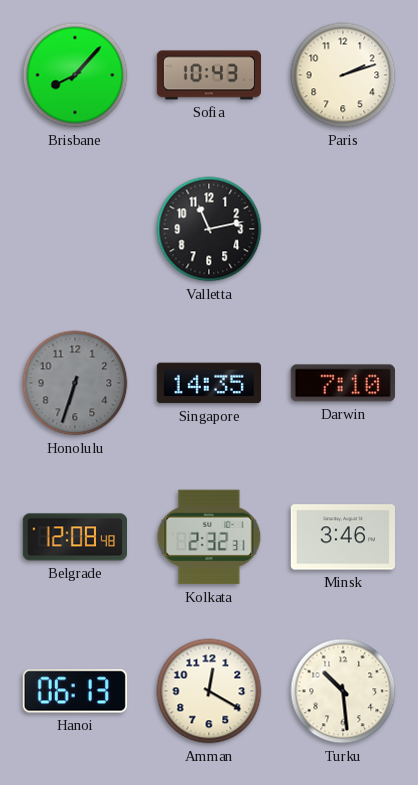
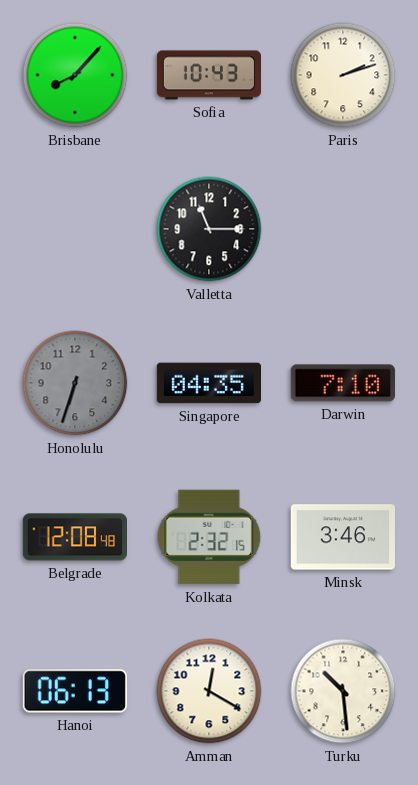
Valletta: 11:13 -> 11:15 (209, 229)
Singapore: 14:35 -> 04:35 (208, 383)
Kolkata: 2:32:31 -> 2:32:15 (209, 537)
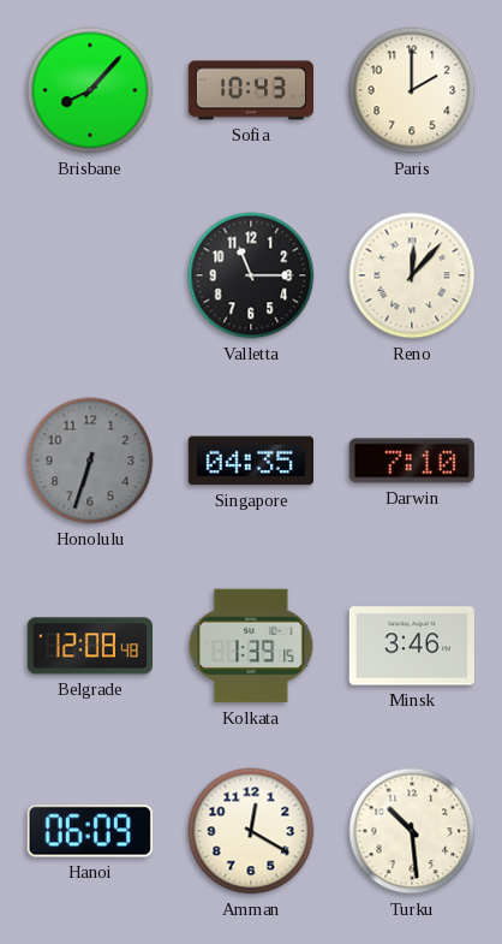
Paris: 2:12 -> 2:00 (412, 90)
Reno: none -> 12:07 (412, 275)
Kolkata: 2:32 -> 1:39 (251, 646)
Hanoi: 06:13 -> 06:09 (90, 831)
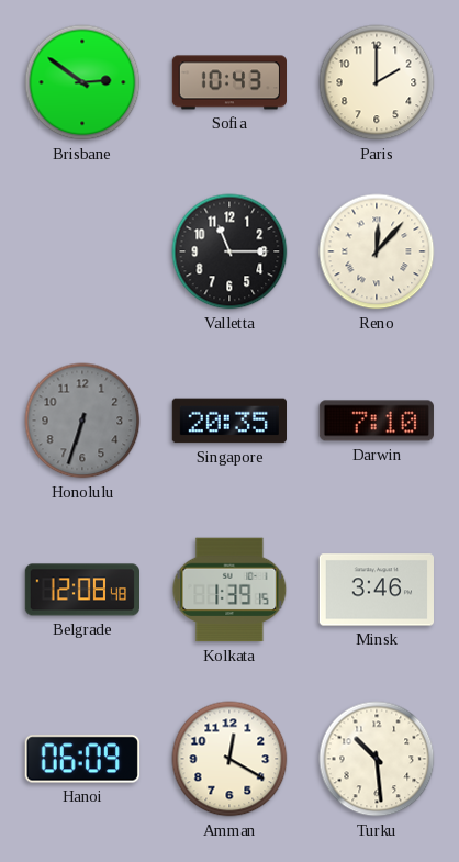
Brisbane: 8:07 -> 2:51 (82, 82)
Singapore: 04:35 -> 20:35 (228, 421)
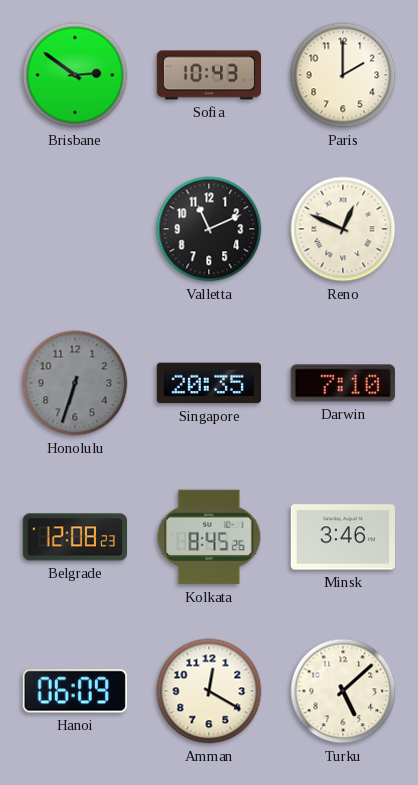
Valletta: 11:15 -> 11:11 (209, 229)
Reno: 12:07 -> 12:49 (343, 229)
Belgrade: 12:08:48 -> 12:08:23 (74, 537)
Kolkata: 1:39 -> 8:45 (209, 537)
Turku: 10:29 -> 5:08 (343, 691)
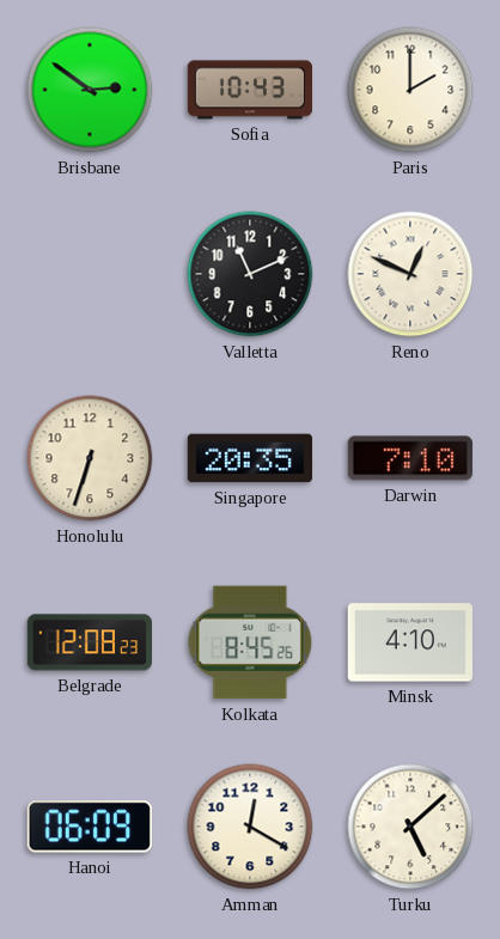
Honolulu dial: grey -> cream (90, 458)
Minsk: 3:46 -> 4:10 (409, 642)
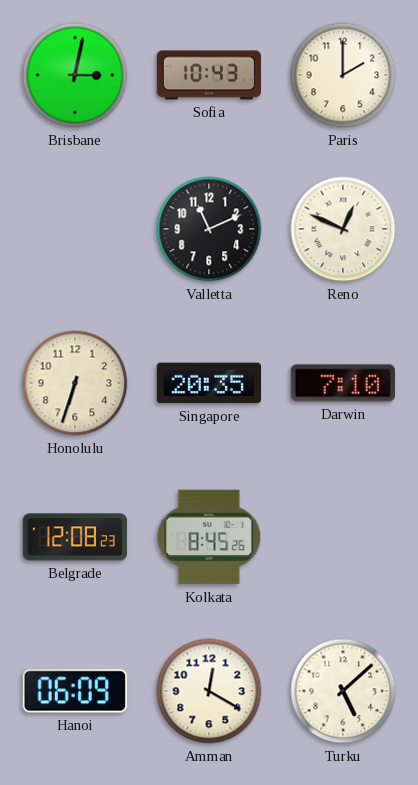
Brisbane: 2:51 -> 3:02 (75, 75)
Minsk: 4:10 -> none (409, 642)
